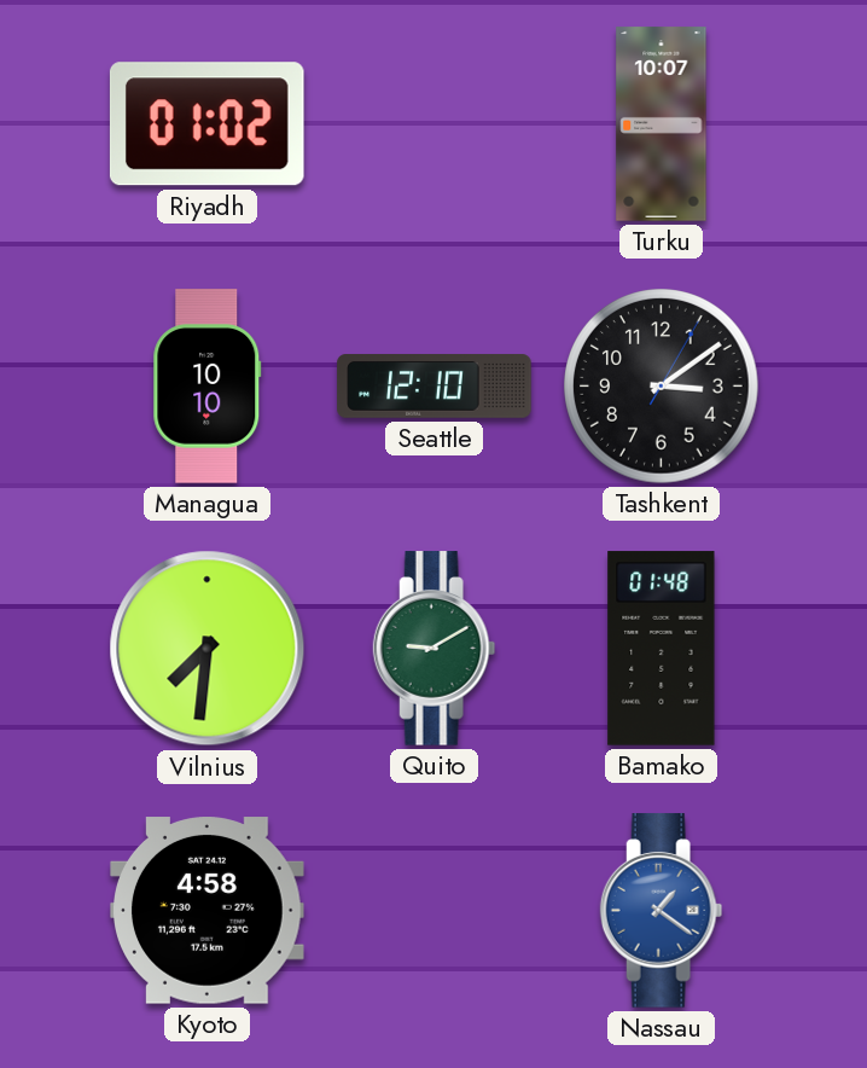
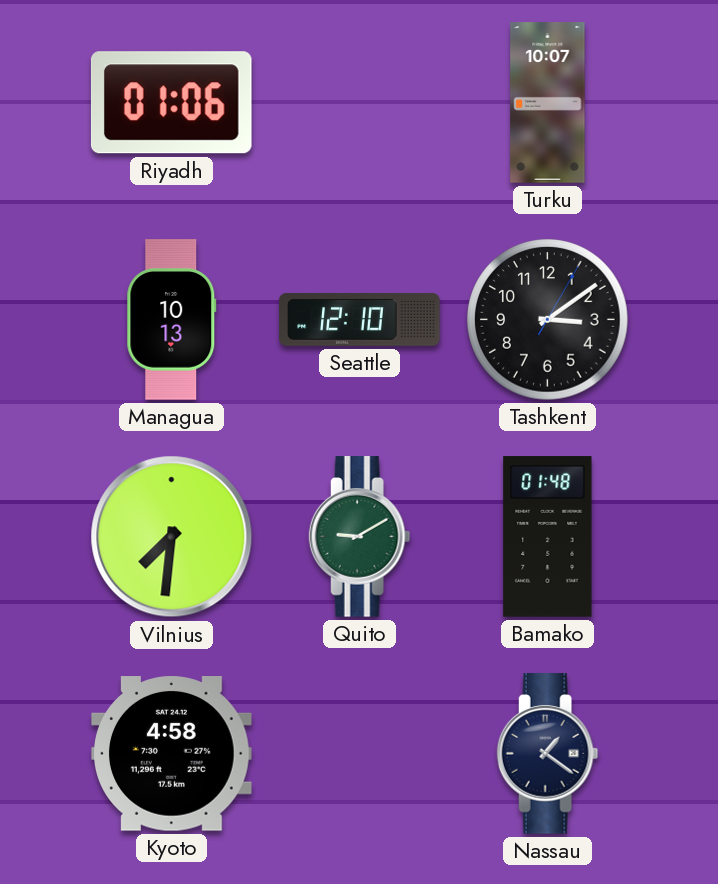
Riyadh: 01:02 -> 01:06 (171, 103)
Managua: 10:10 -> 10:13 (172, 320)
Nassau dial: blue -> navy (548, 754)
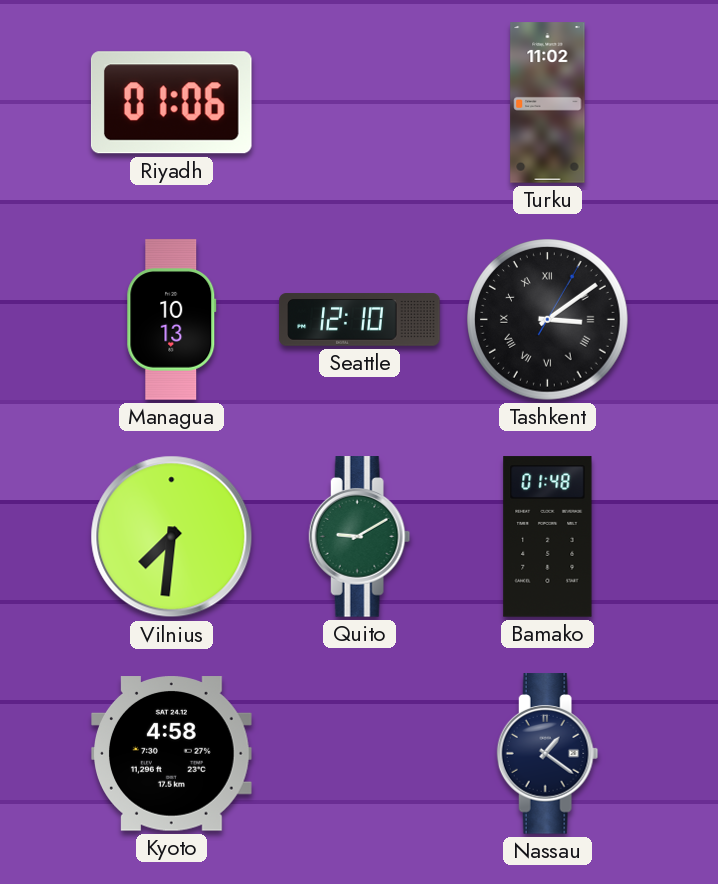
Turku: 10:07 -> 11:02 (548, 103)
Tashkent numerals: Arabic -> Roman (548, 320)
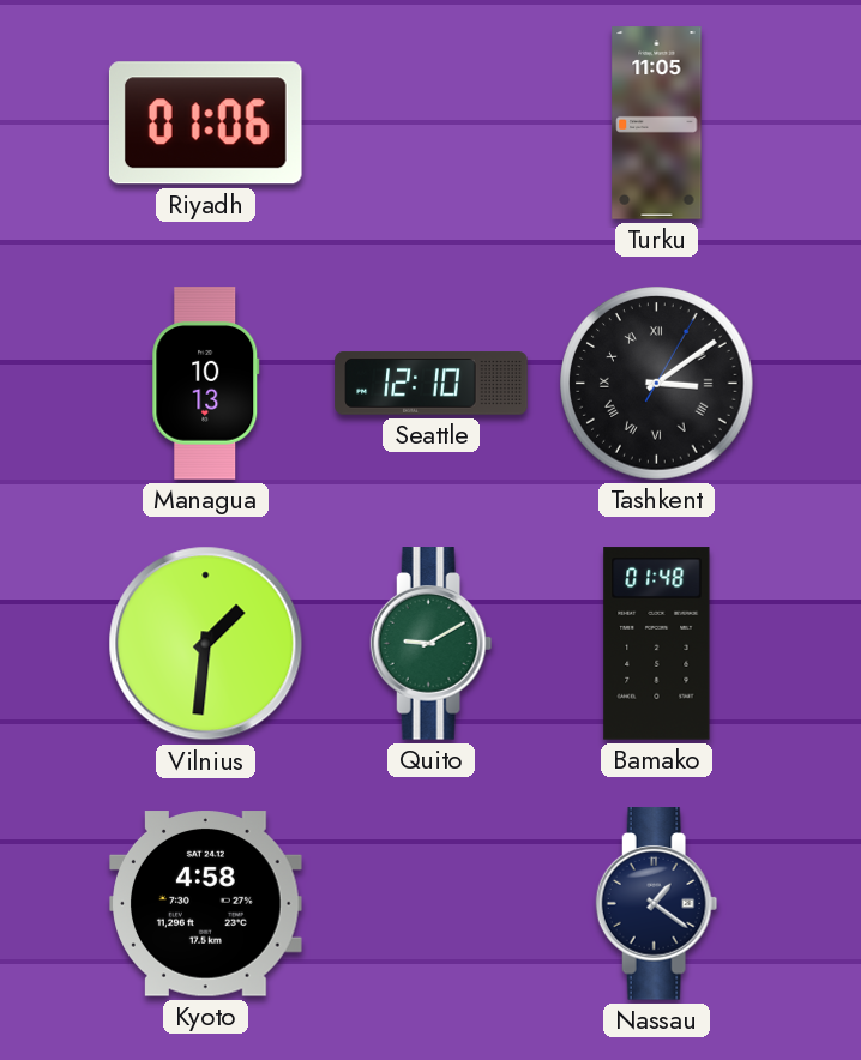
Turku: 11:02 -> 11:05 (657, 124)
Vilnius: 7:31 -> 1:31 (206, 644)
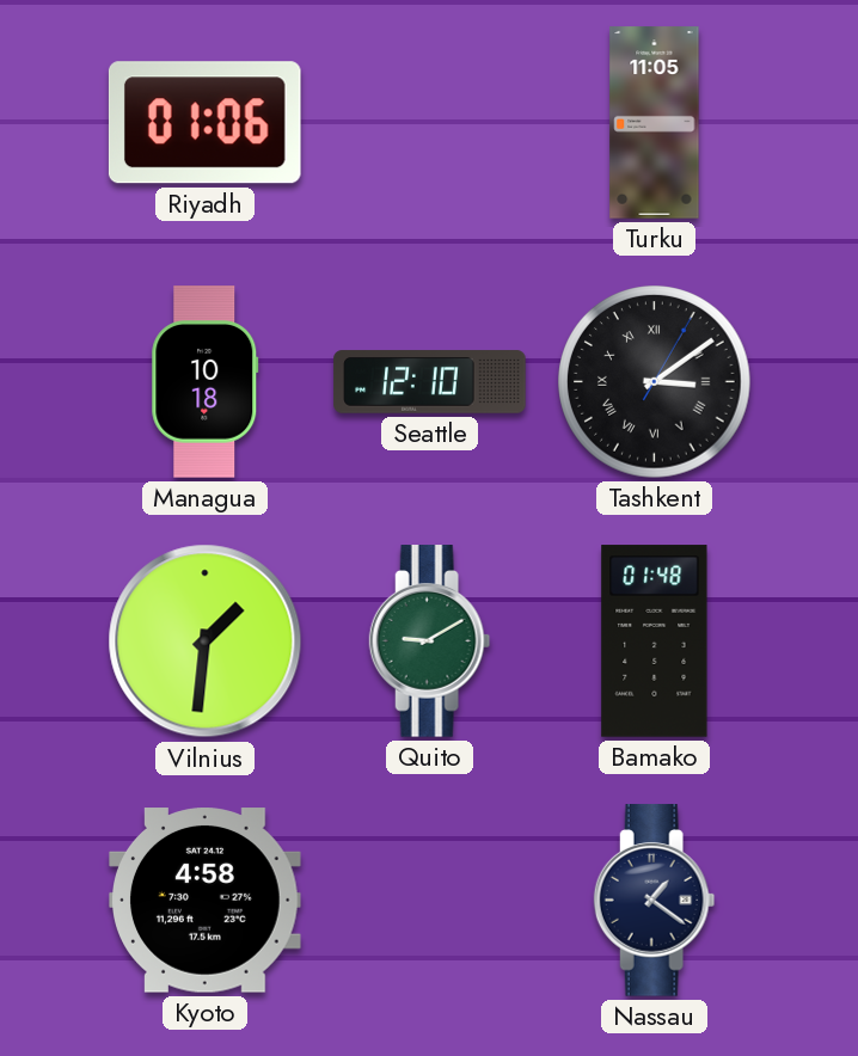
Managua: 10:13 -> 10:18 (206, 382)
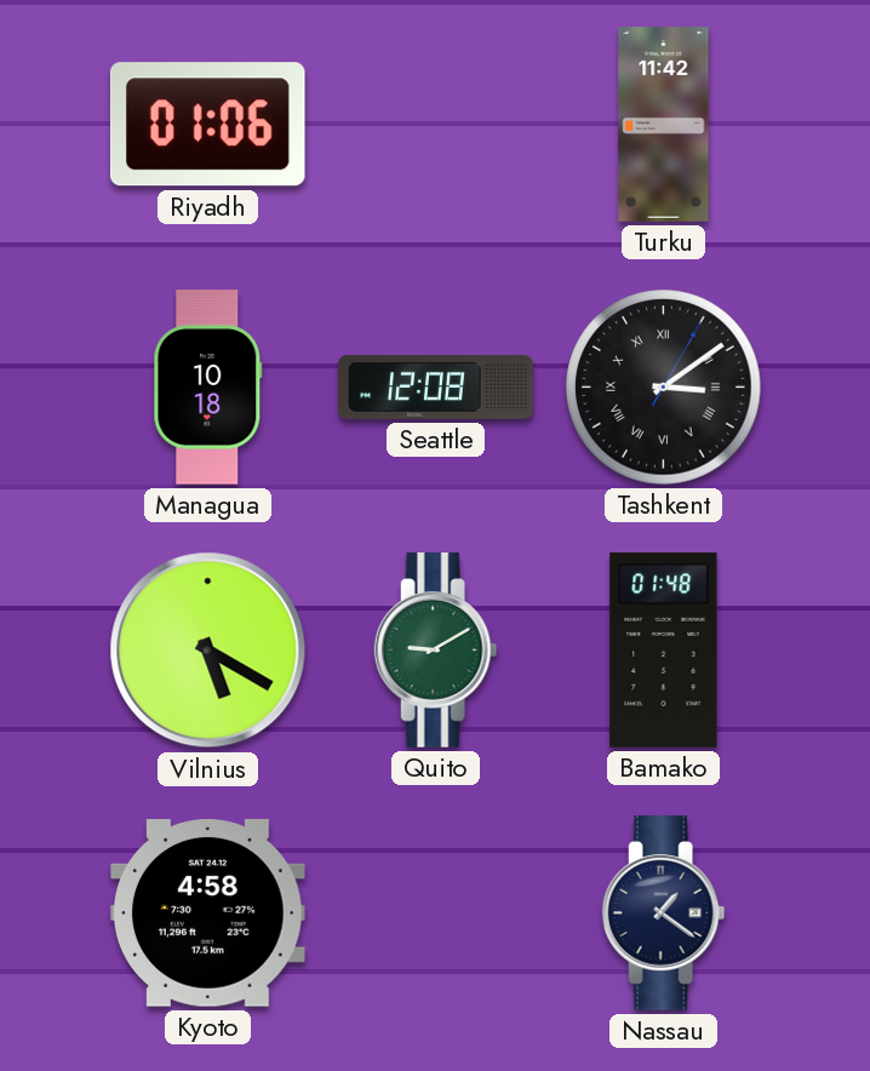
Turku: 11:05 -> 11:42 (664, 125)
Seattle: 12:10 -> 12:08 (436, 388)
Vilnius: 1:31 -> 5:20 (208, 651)
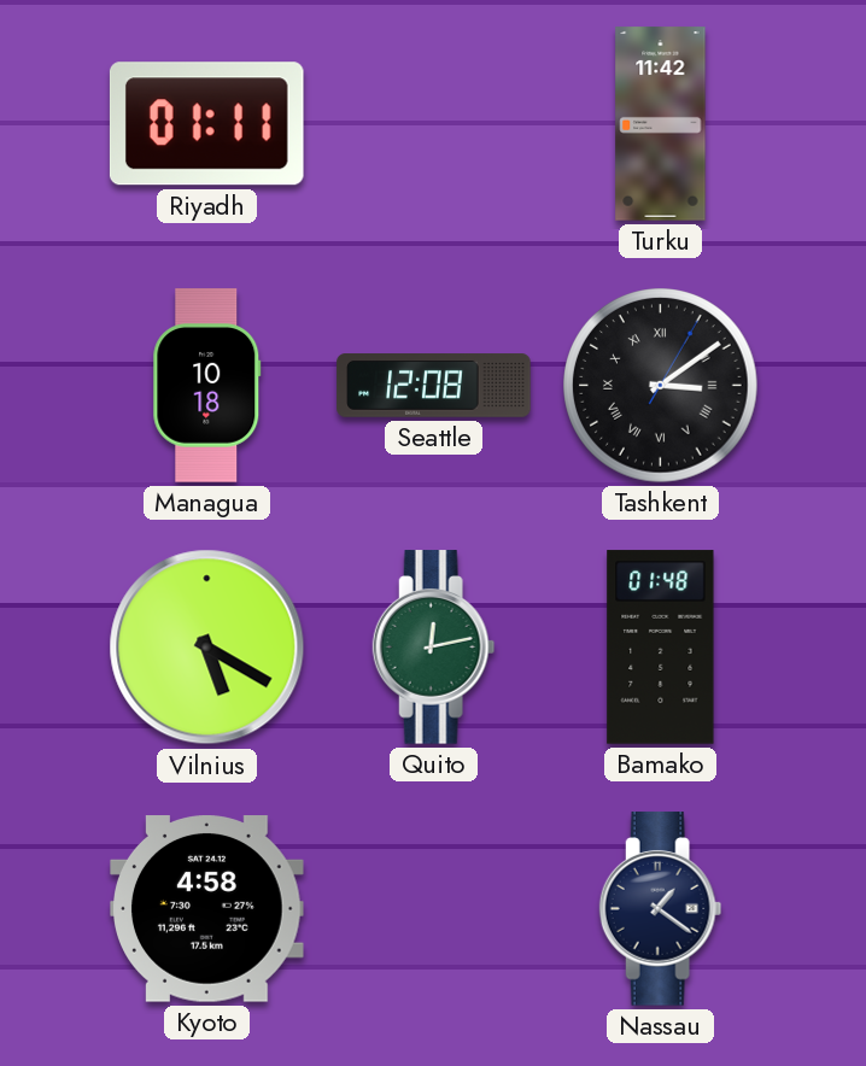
Riyadh: 01:06 -> 01:11 (206, 124)
Quito: 9:10 -> 12:13 (434, 648)
